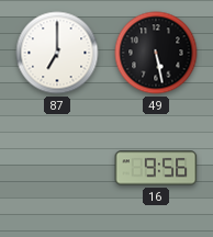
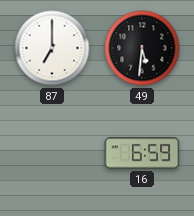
49: 5:28 -> 5:31 (142, 48)
16: 9:56 -> 6:59 (142, 153)
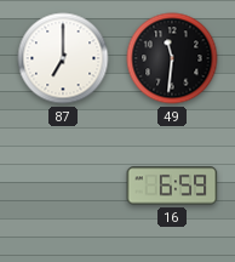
49: 5:31 -> 11:31 (172, 58)
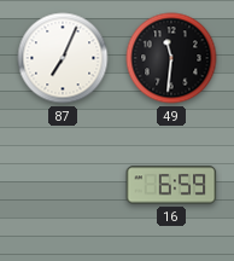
87: 7:00 -> 7:04 (63, 58)
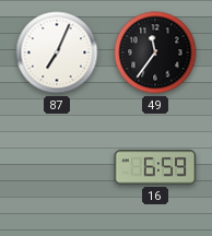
49: 11:31 -> 11:36 (155, 52)
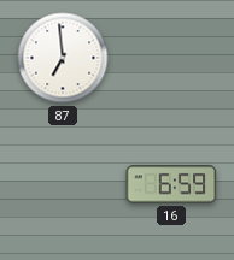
87: 7:04 -> 6:59 (63, 58)
49: 11:36 -> none (155, 52)
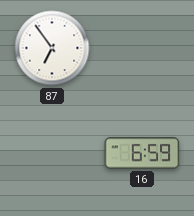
87: 6:59 -> 6:54 (52, 48)
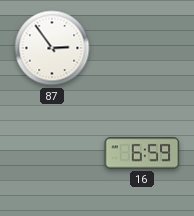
87: 6:54 -> 2:54 (52, 48)
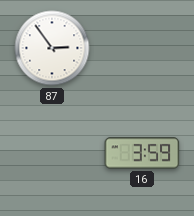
16: 6:59 -> 3:59 (142, 153)
